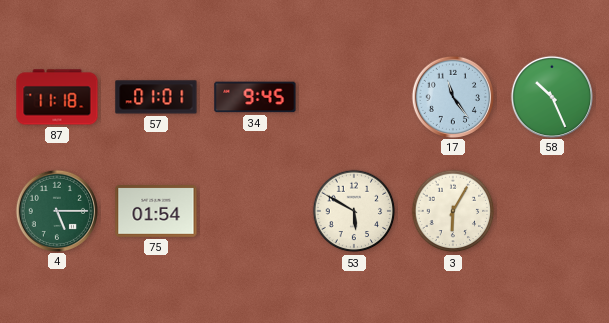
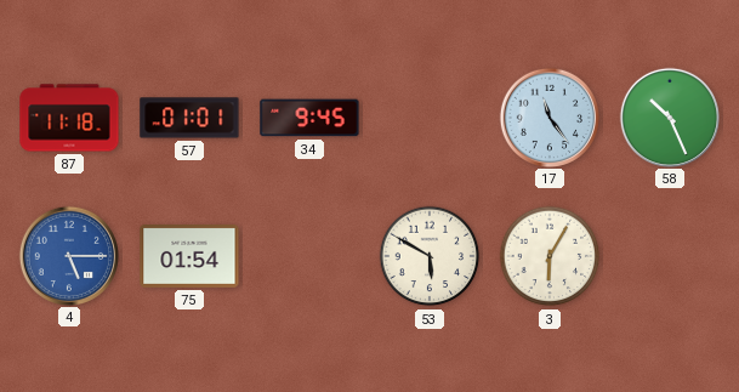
4 dial: green -> blue (68, 255)
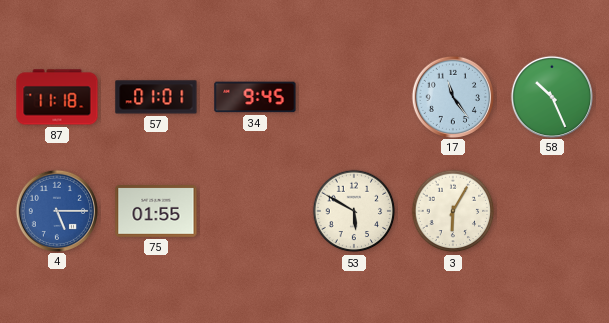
75: 01:54 -> 01:55 (156, 212)
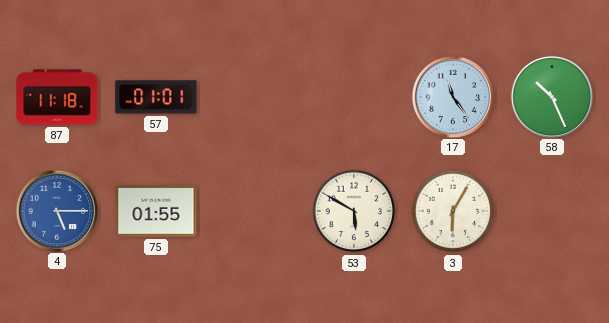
34: 9:45 -> none (255, 97)
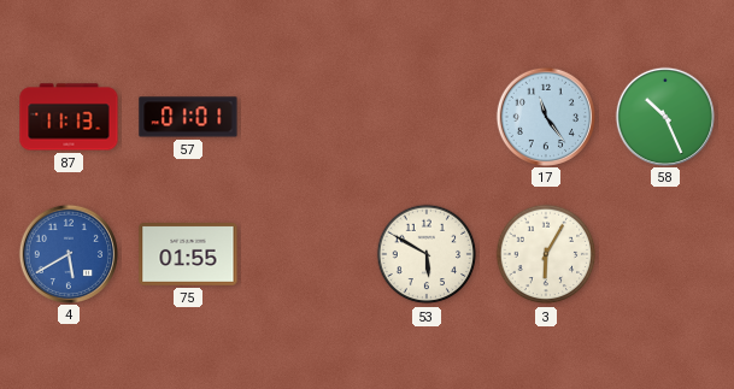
87: 11:18 -> 11:13 (69, 117)
4: 5:15 -> 5:40 (67, 253)
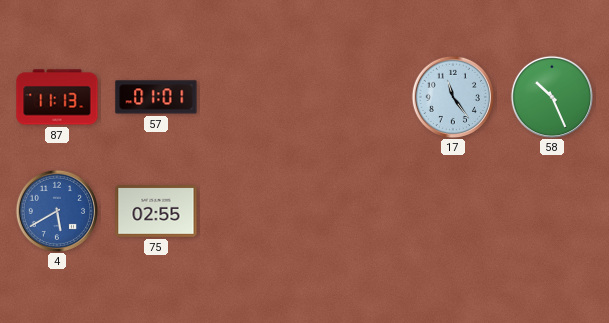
75: 01:55 -> 02:55 (156, 212)
53: 5:50 -> none (427, 254)
3: 6:05 -> none (546, 254)
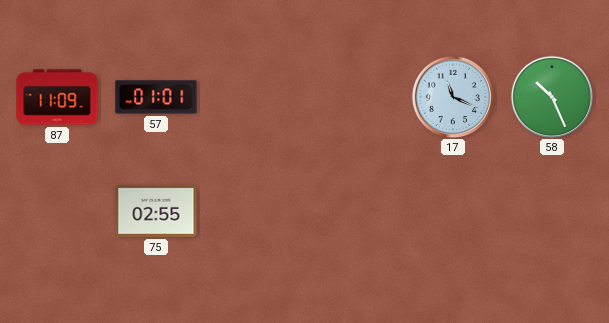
87: 11:13 -> 11:09 (57, 97)
17: 11:24 -> 11:19 (452, 96)
4: 5:40 -> none (56, 210)
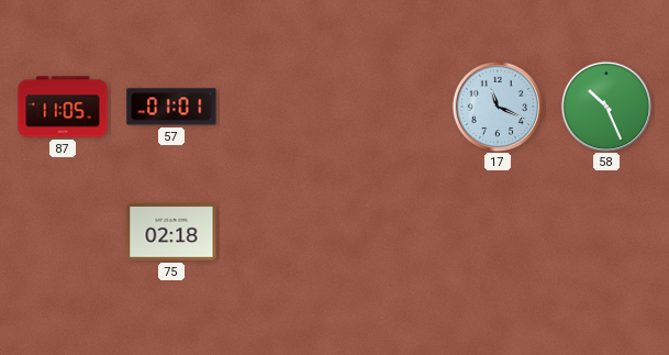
87: 11:09 -> 11:05 (63, 107)
75: 02:55 -> 02:18 (171, 233)
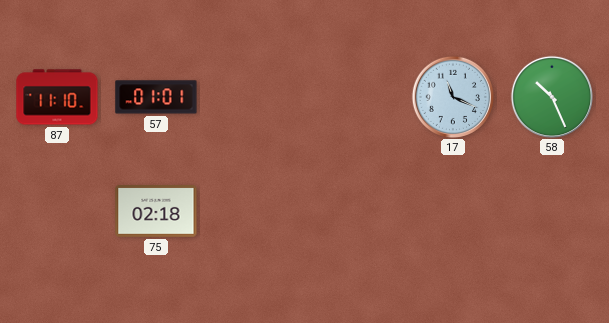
87: 11:05 -> 11:10 (57, 97)
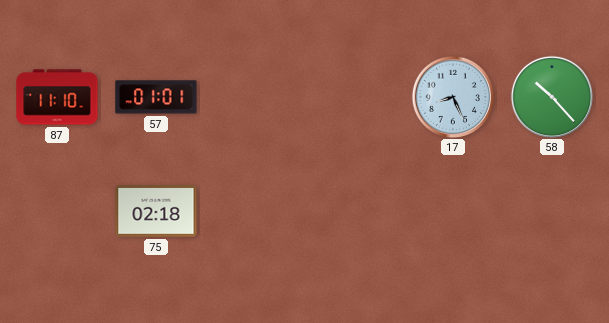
17: 11:19 -> 8:26 (452, 96)
58: 10:26 -> 10:23 (551, 96)
